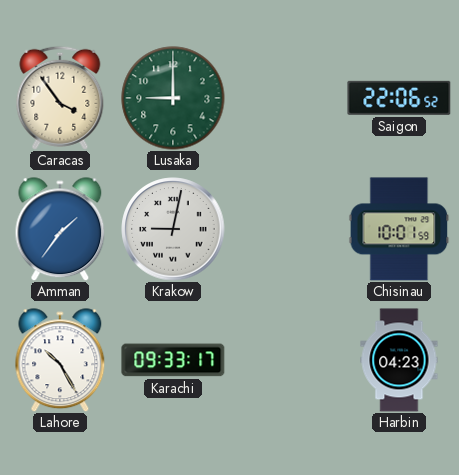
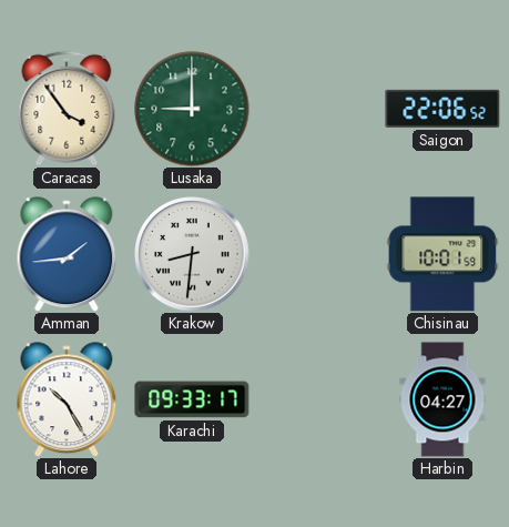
Amman: 1:36 -> 1:44 (67, 254)
Krakow: 9:02 -> 8:31 (192, 254)
Harbin: 04:23 -> 04:27 (442, 399)
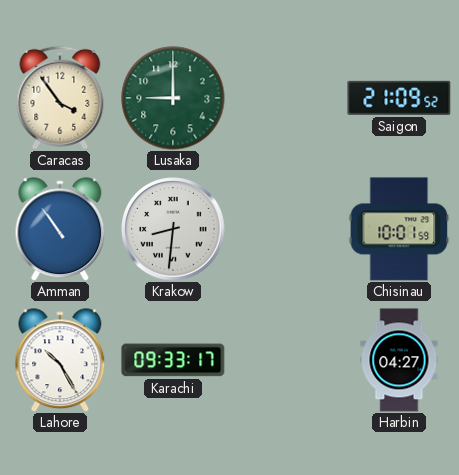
Saigon: 22:06 -> 21:09 (399, 98)
Amman: 1:44 -> 10:54 (60, 229)
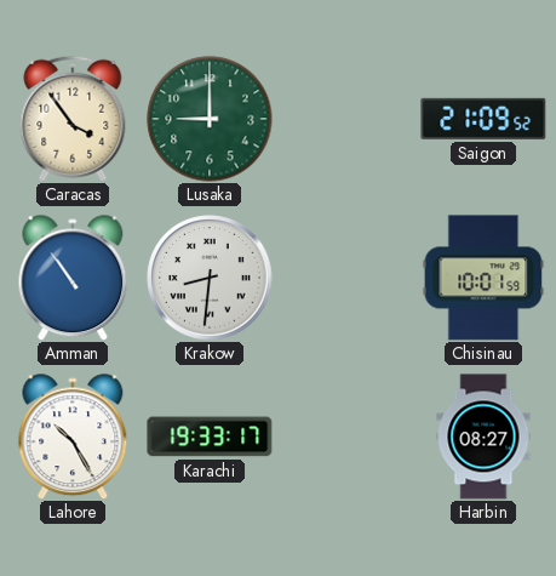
Karachi: 09:33 -> 19:33 (210, 437)
Harbin: 04:27 -> 08:27 (483, 437)
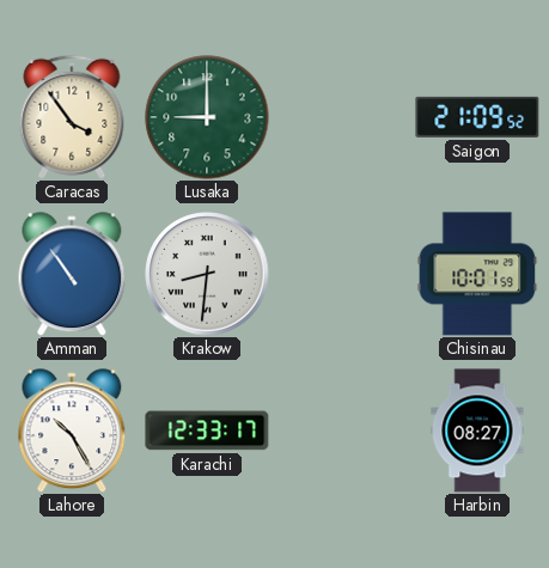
Karachi: 19:33 -> 12:33 (207, 430)
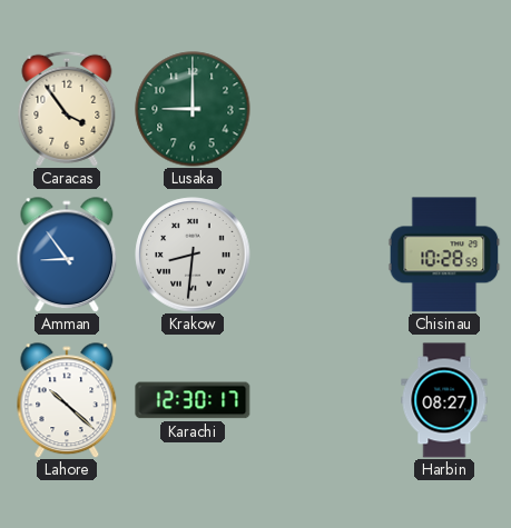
Saigon: 21:09 -> none (477, 117)
Amman: 10:54 -> 8:54 (67, 255)
Chisinau: 10:01 -> 10:28 (444, 255)
Lahore: 10:25 -> 10:22 (67, 400)
Karachi: 12:33 -> 12:30 (193, 400)
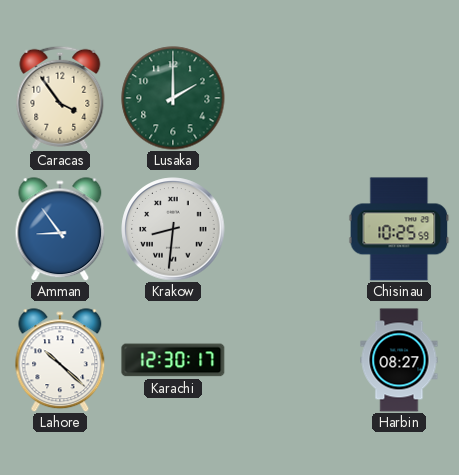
Lusaka: 9:00 -> 2:00 (173, 98)
Chisinau: 10:28 -> 10:25 (399, 229)
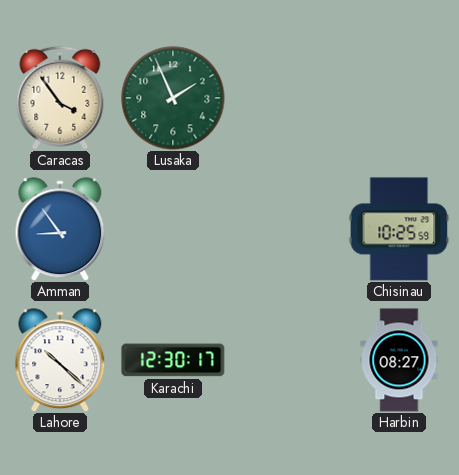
Lusaka: 2:00 -> 1:56 (173, 98)
Krakow: 8:31 -> none (173, 229)
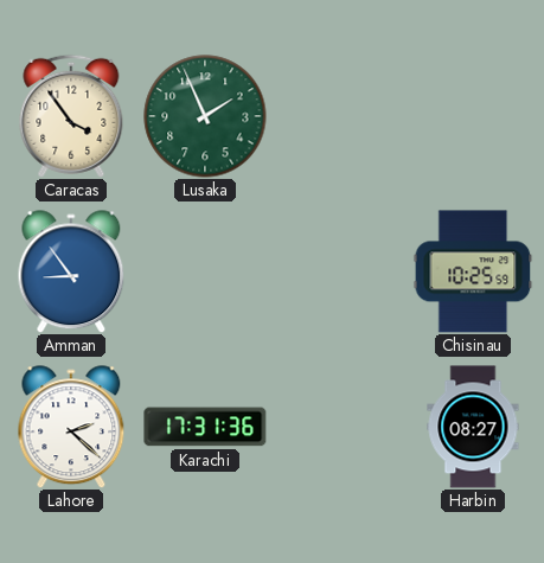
Lahore: 10:22 -> 2:22 (71, 427)
Karachi: 12:30 -> 17:31 (205, 427)
